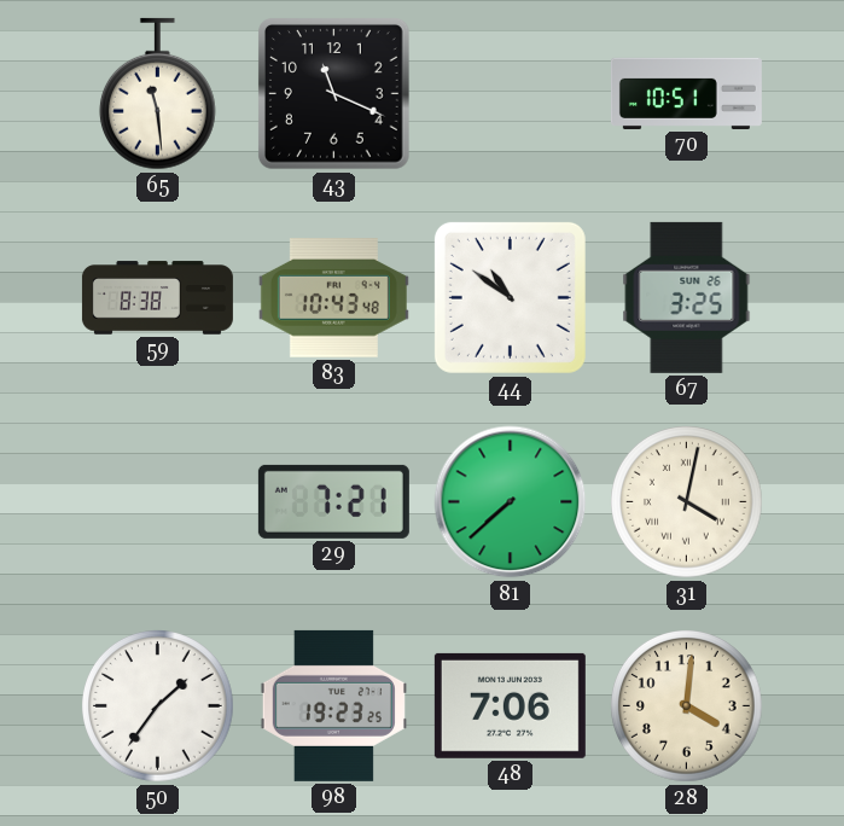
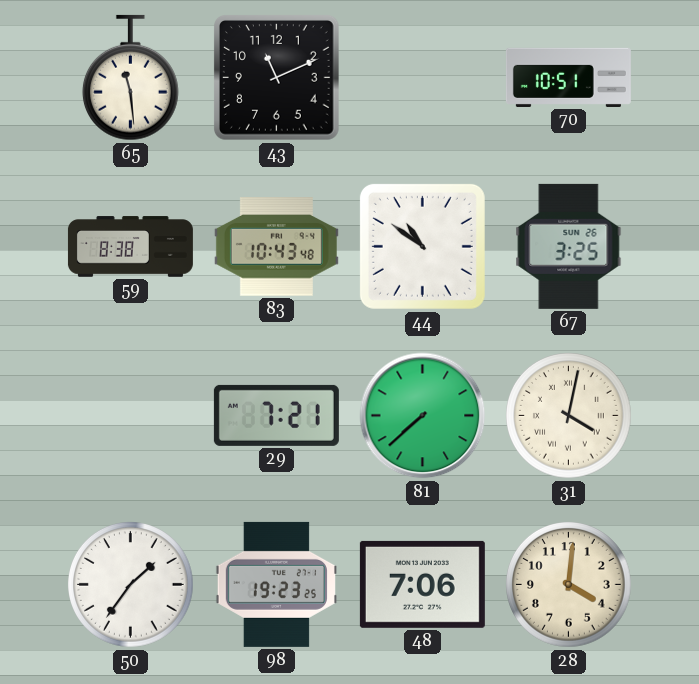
43: 11:19 -> 11:11 (277, 78)
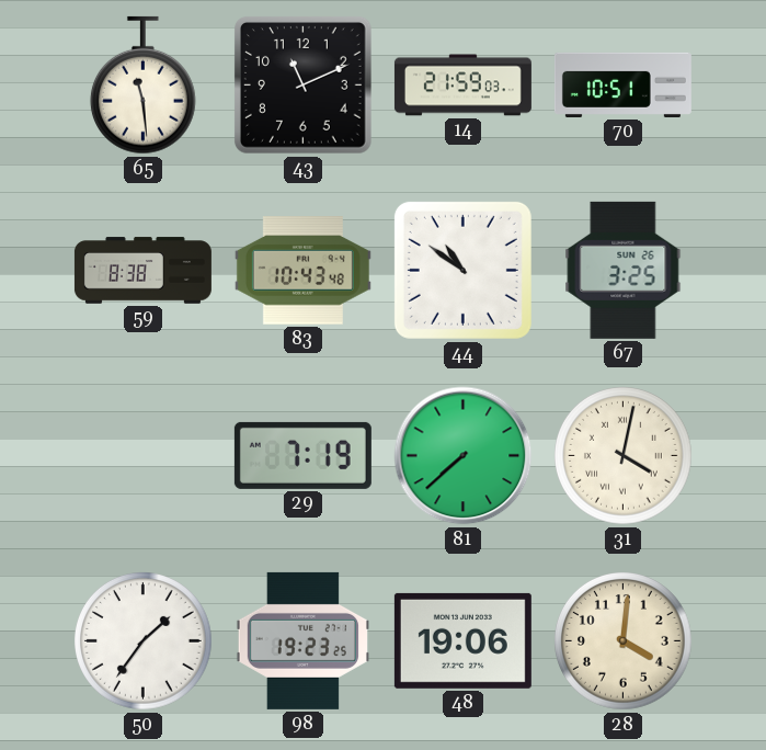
14: none -> 21:59 (462, 86)
29: 7:21 -> 7:19 (302, 455)
48: 7:06 -> 19:06 (462, 640)
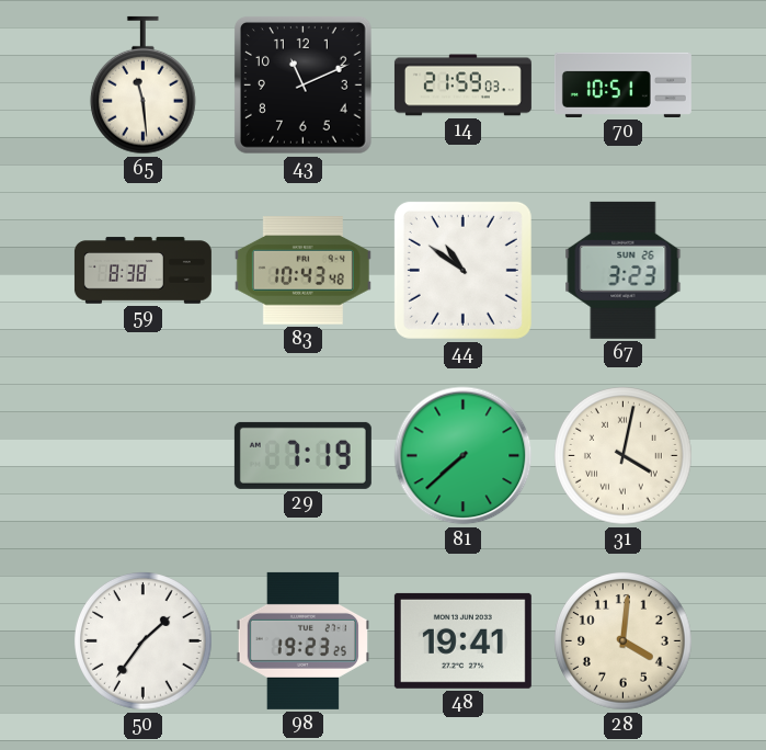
67: 3:25 -> 3:23 (624, 270)
48: 19:06 -> 19:41 (462, 640)
